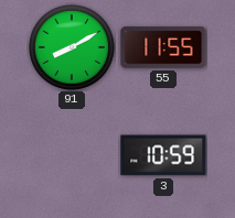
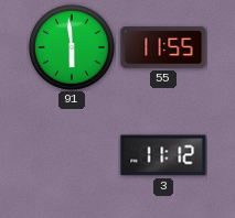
91: 8:10 -> 5:59 (72, 47)
3: 10:59 -> 11:12 (163, 155)
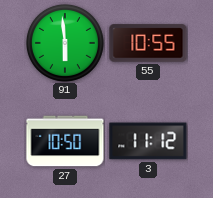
55: 11:55 -> 10:55 (148, 43)
27: none -> 10:50 (65, 141)
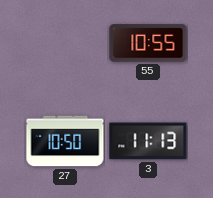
91: 5:59 -> none (65, 43)
3: 11:12 -> 11:13 (148, 141)
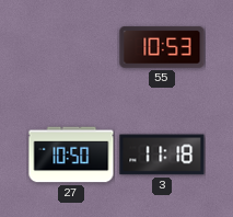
55: 10:55 -> 10:53 (162, 47)
3: 11:13 -> 11:18 (162, 155)
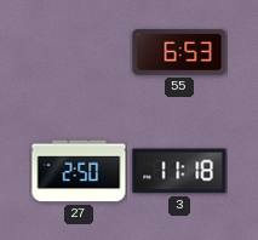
55: 10:53 -> 6:53 (179, 52)
27: 10:50 -> 2:50 (79, 171)
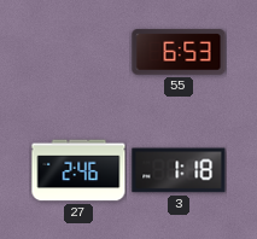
27: 2:50 -> 2:46 (78, 170)
3: 11:18 -> 1:18 (179, 170)
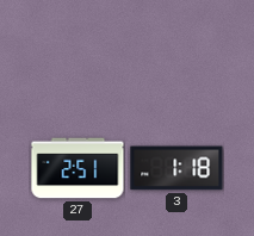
55: 6:53 -> none (179, 52)
27: 2:46 -> 2:51 (78, 168)
